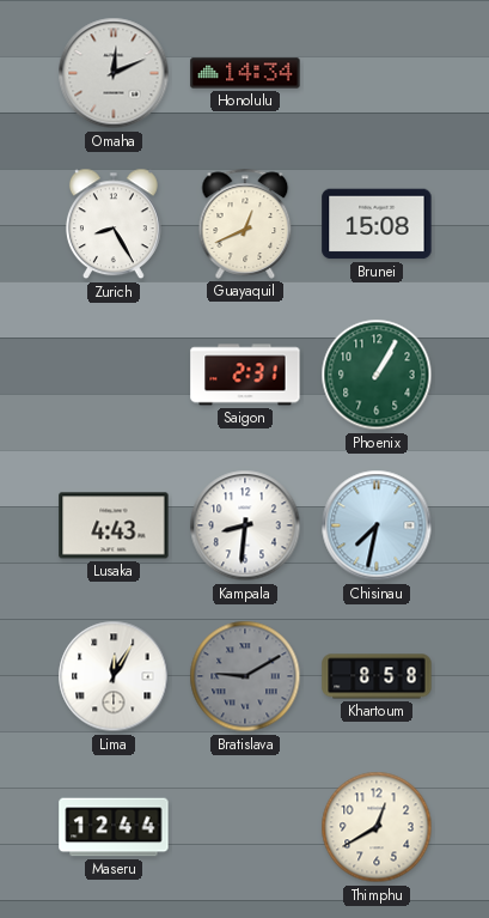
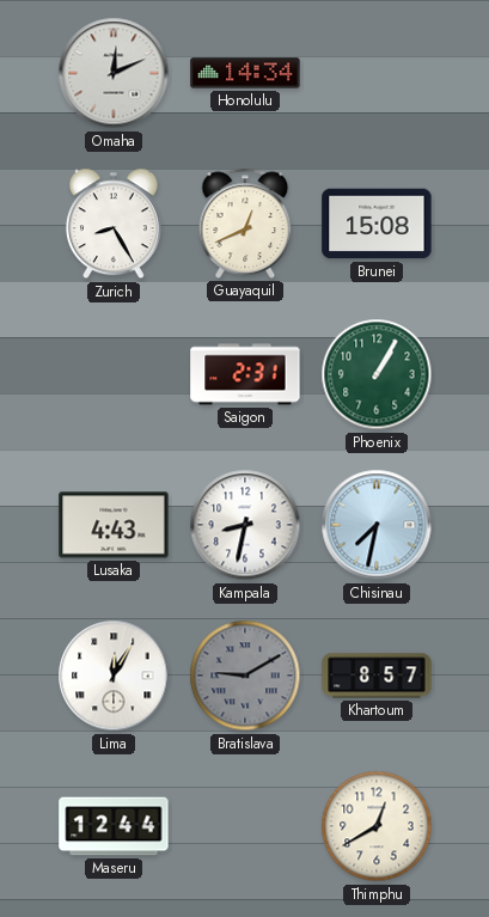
Kampala: 8:31 -> 8:32 (245, 525)
Khartoum: 8:58 -> 8:57 (377, 675)
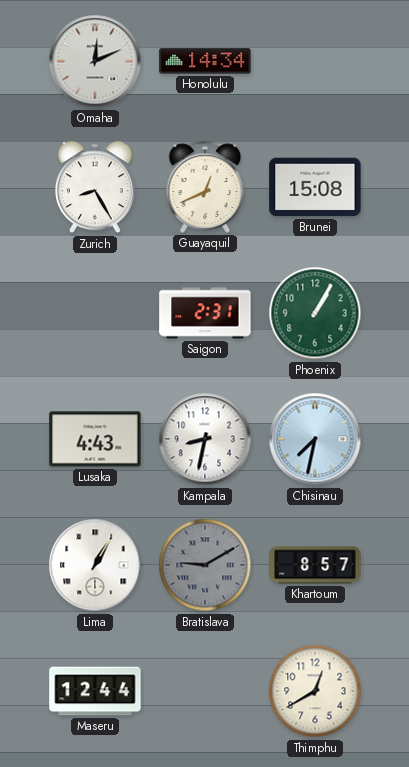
Lima: 12:05 -> 1:05 (95, 565)
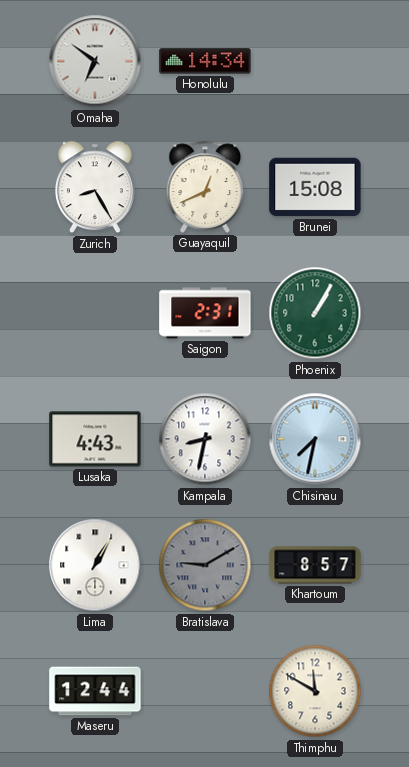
Omaha: 12:11 -> 6:51 (95, 61)
Thimphu: 12:40 -> 11:50 (315, 691)
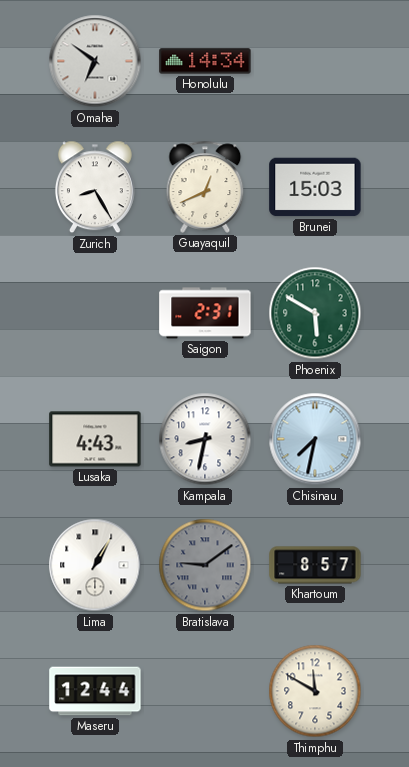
Brunei: 15:08 -> 15:03 (315, 187)
Phoenix: 1:05 -> 5:50 (315, 313)
Bratislava: 9:10 -> 9:09 (205, 565)
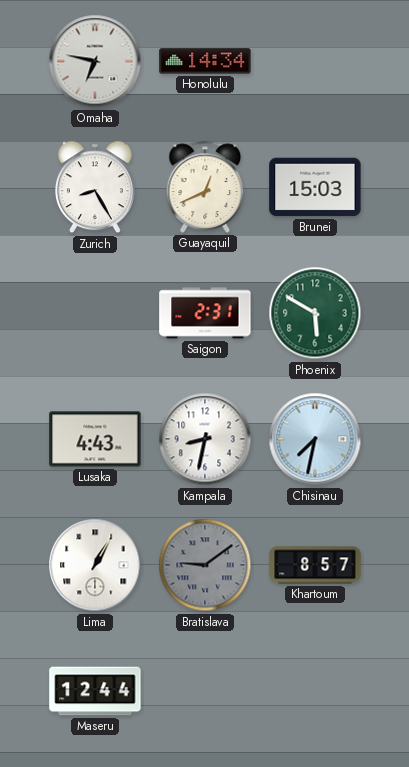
Omaha: 6:51 -> 6:47 (95, 61)
Thimphu: 11:50 -> none (315, 691)
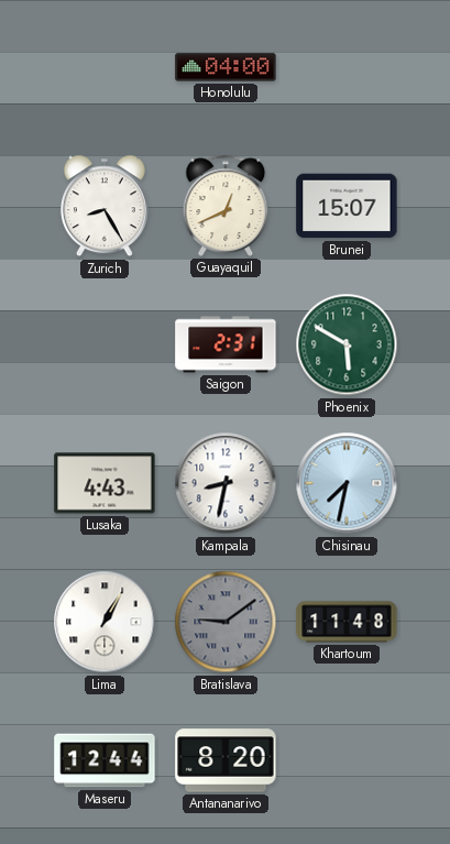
Omaha: 6:47 -> none (95, 61)
Honolulu: 14:34 -> 04:00 (226, 67)
Brunei: 15:03 -> 15:07 (347, 206)
Khartoum: 8:57 -> 11:48 (347, 622)
Antananarivo: none -> 8:20 (226, 760)
